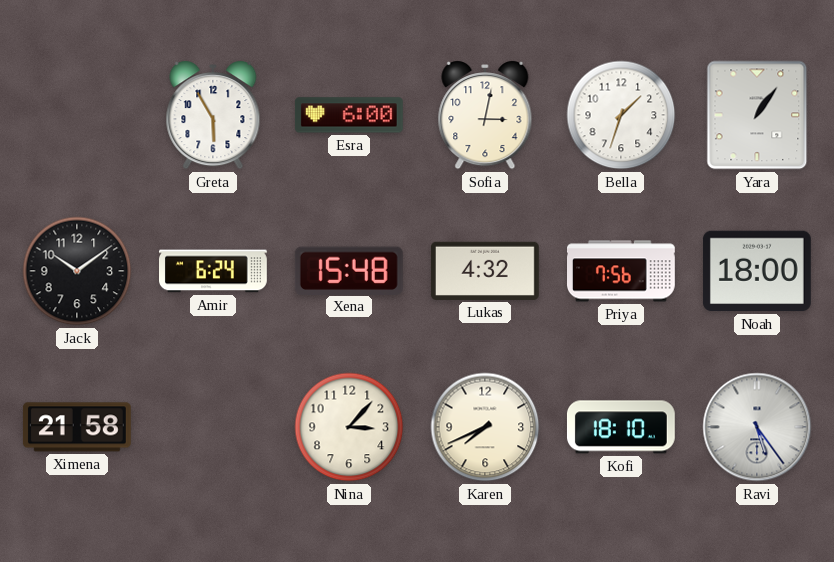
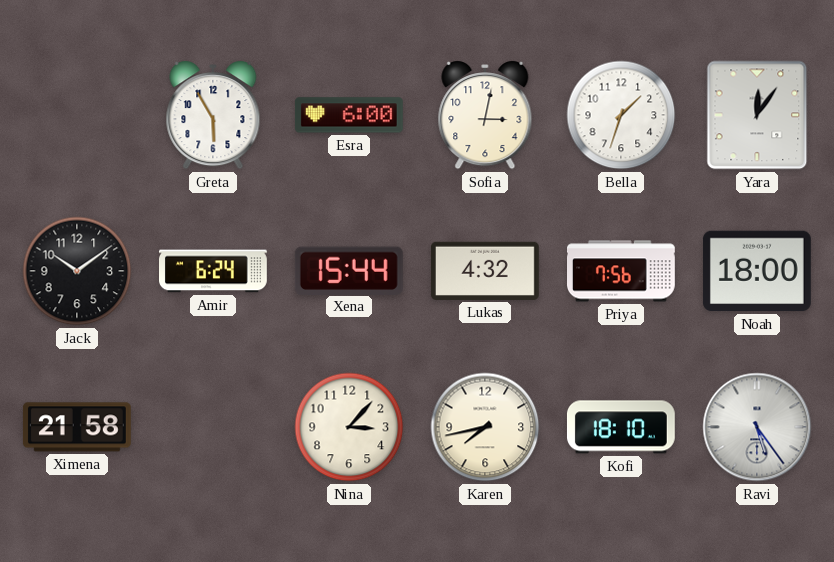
Yara: 1:06 -> 12:06 (757, 115)
Xena: 15:48 -> 15:44 (349, 270)
Karen: 7:41 -> 7:43 (485, 427)
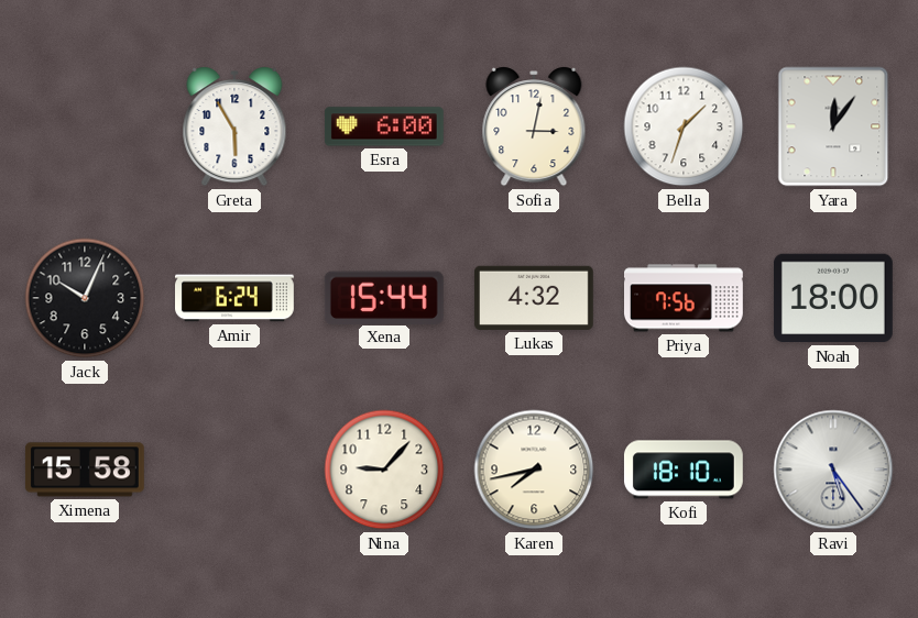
Jack: 10:09 -> 10:04 (85, 298)
Ximena: 21:58 -> 15:58 (85, 470)
Nina: 3:07 -> 9:07 (384, 470)
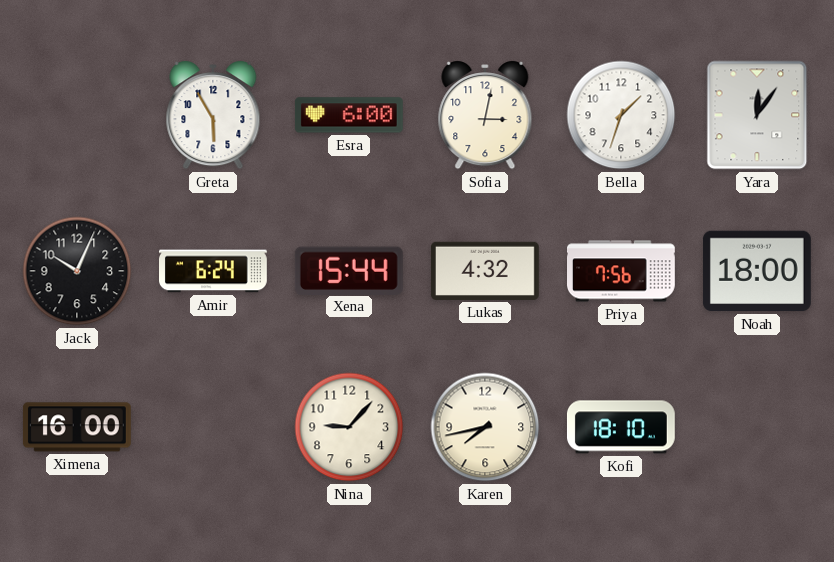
Ximena: 15:58 -> 16:00 (77, 427)
Ravi: 5:24 -> none (833, 470)
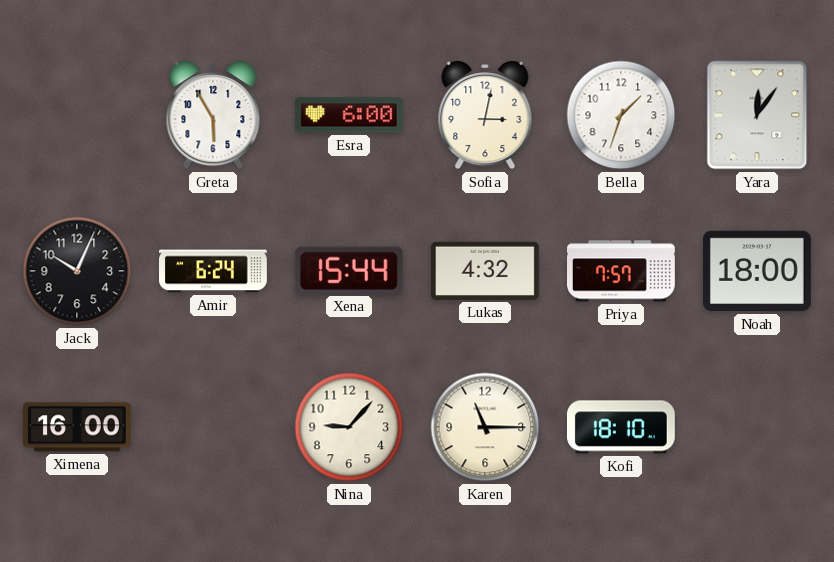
Priya: 7:56 -> 7:57 (622, 271)
Karen: 7:43 -> 11:15 (485, 427)
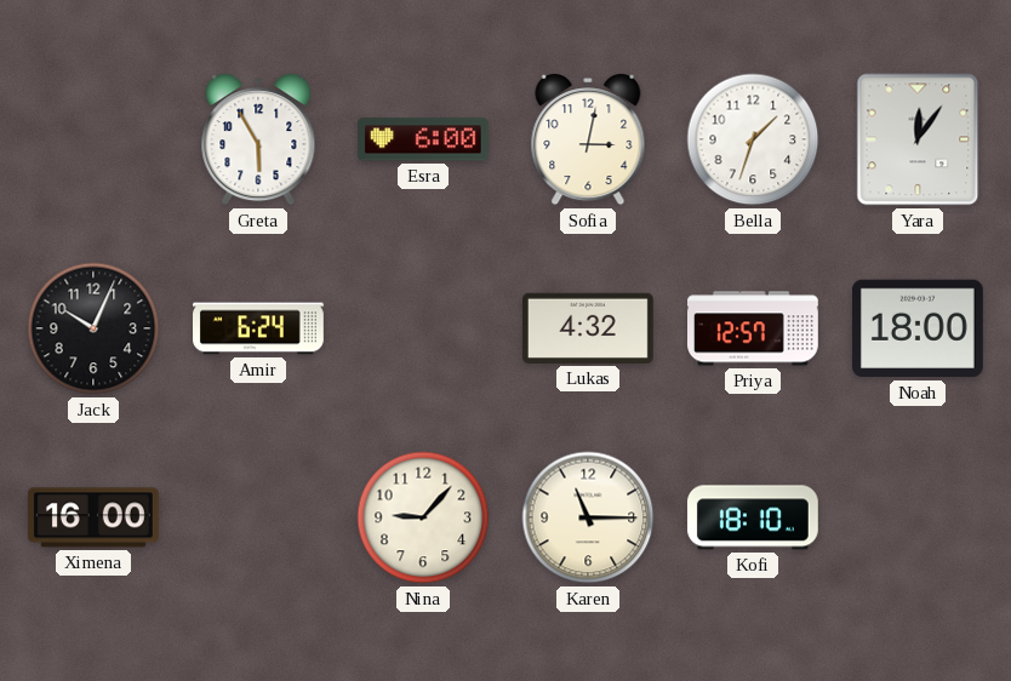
Xena: 15:44 -> none (349, 270)
Priya: 7:57 -> 12:57 (754, 328)
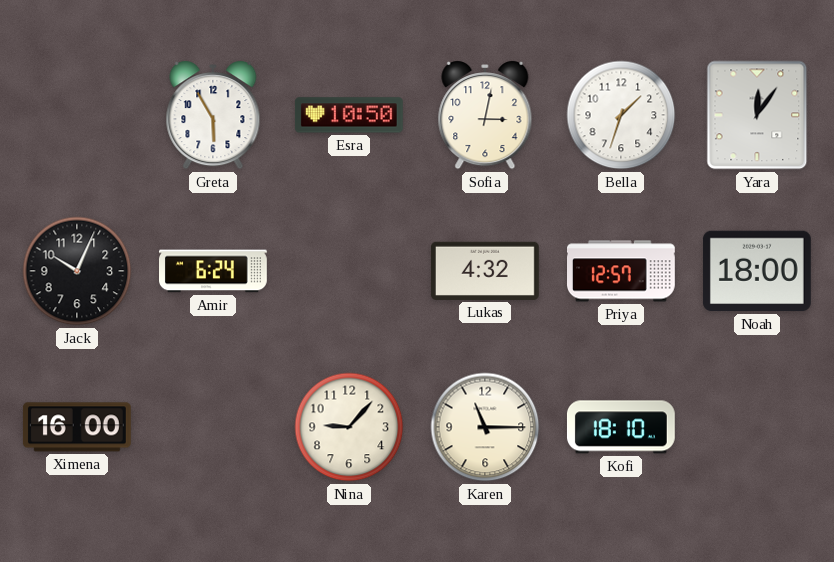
Esra: 6:00 -> 10:50 (349, 115)
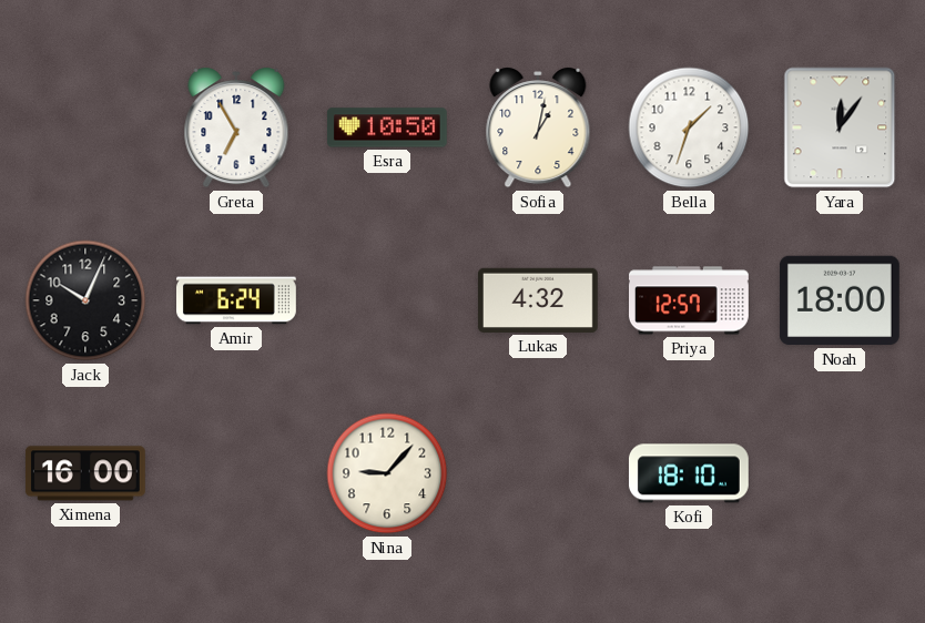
Greta: 5:55 -> 6:55 (236, 127)
Sofia: 3:02 -> 1:02 (538, 127)
Karen: 11:15 -> none (485, 427)
